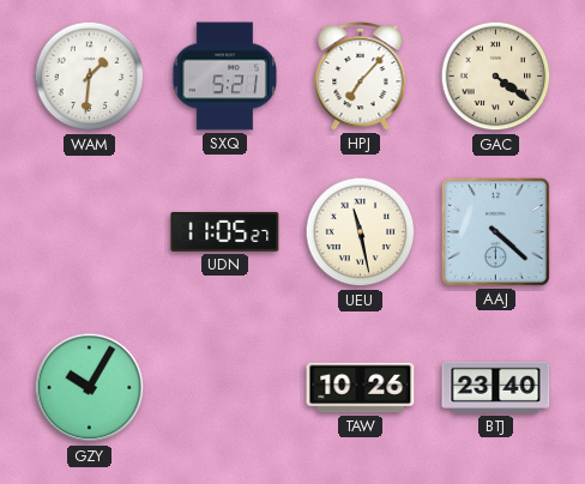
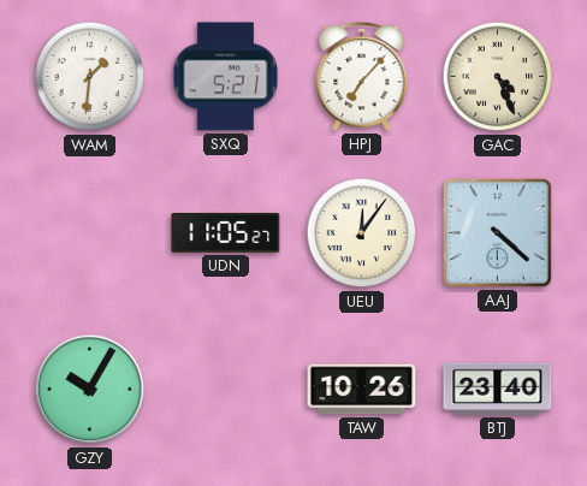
GAC: 4:21 -> 4:26 (498, 77)
UEU: 11:28 -> 12:06 (362, 233)
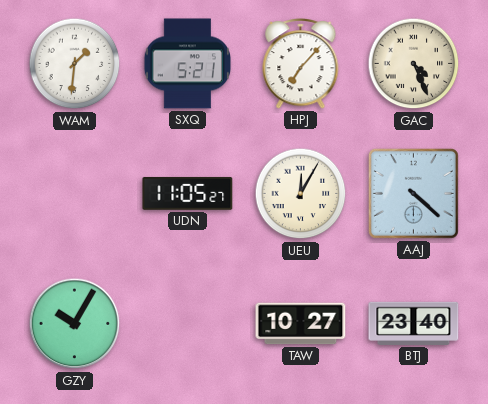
UEU: 12:06 -> 12:05 (301, 194)
TAW: 10:26 -> 10:27 (301, 324)
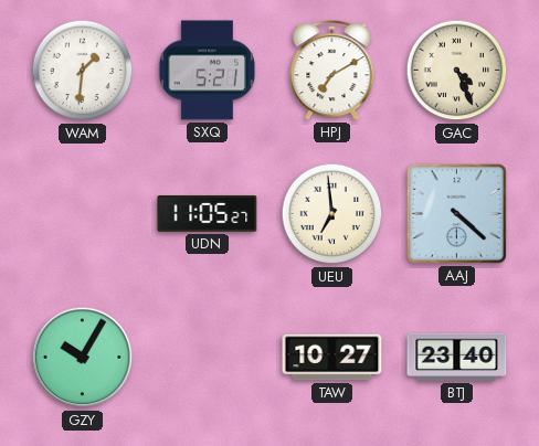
HPJ: 7:07 -> 7:10 (332, 71)
UEU: 12:05 -> 6:59 (332, 214)
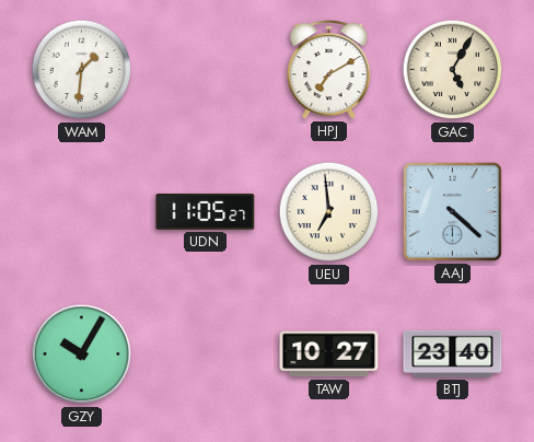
SXQ: 5:21 -> none (207, 71)
GAC: 4:26 -> 5:05 (453, 70)
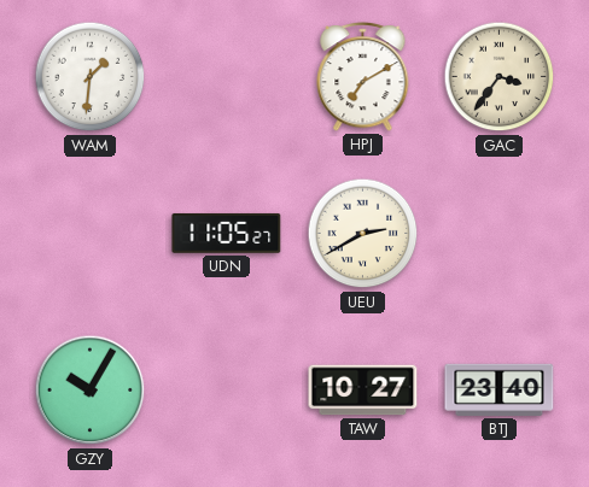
GAC: 5:05 -> 3:36 (500, 77)
UEU: 6:59 -> 2:40 (363, 234)
AAJ: 4:22 -> none (452, 211)
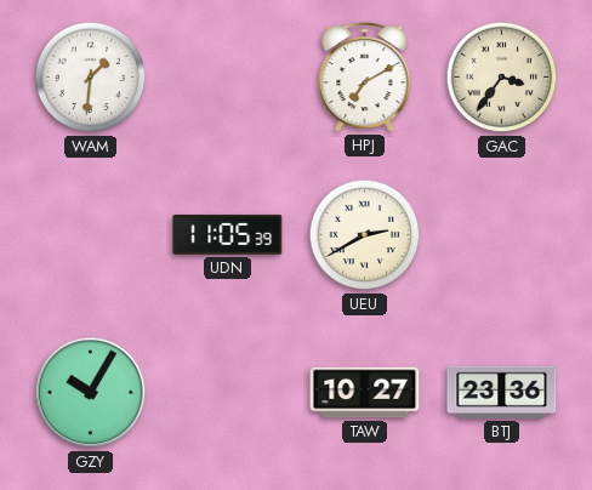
UDN: 11:05:27 -> 11:05:39 (228, 234)
BTJ: 23:40 -> 23:36 (502, 392)
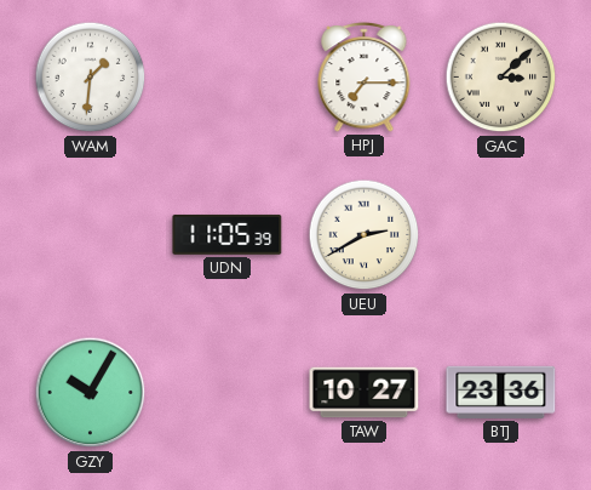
HPJ: 7:10 -> 7:15 (365, 78)
GAC: 3:36 -> 3:08 (501, 78)
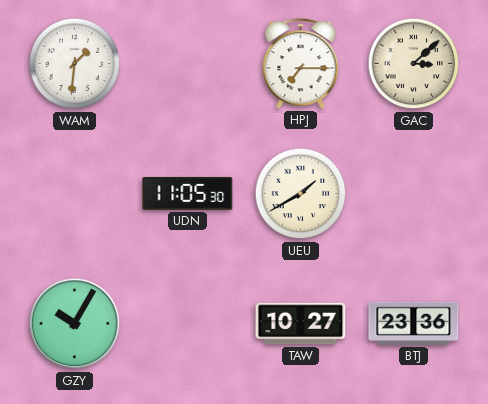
UDN: 11:05:39 -> 11:05:30 (188, 193)
UEU: 2:40 -> 1:40 (301, 194)
